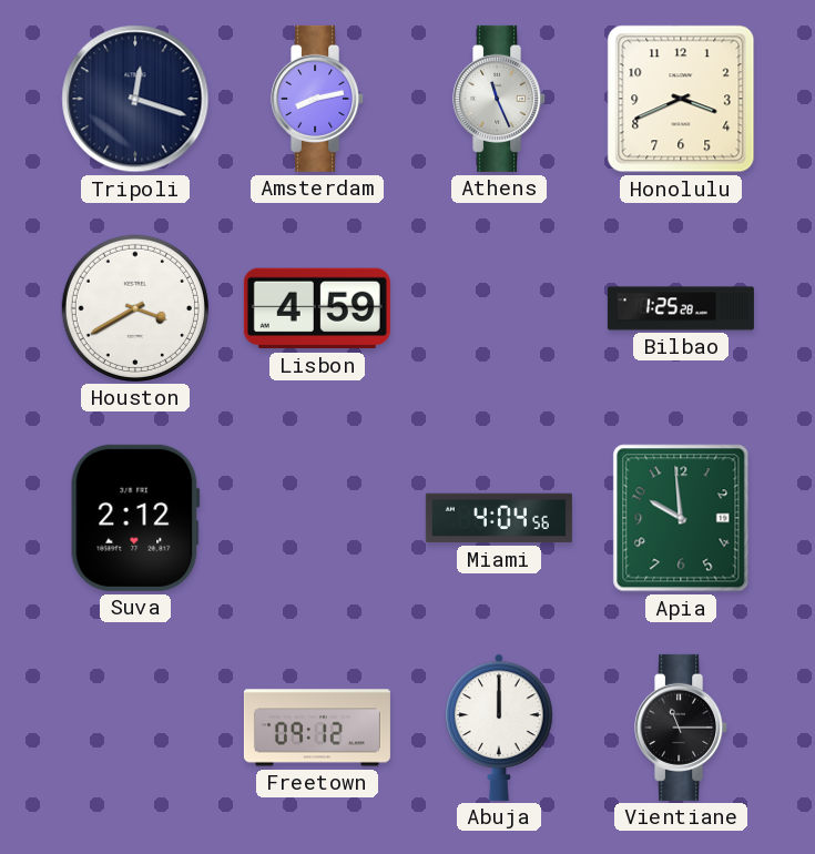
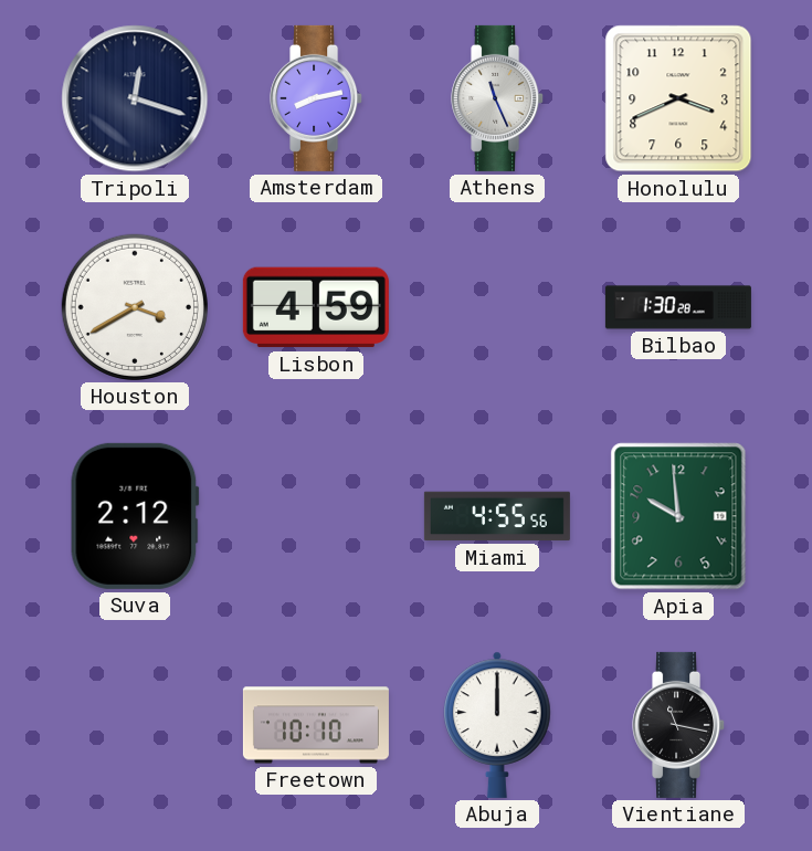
Bilbao: 1:25 -> 1:30 (678, 307)
Miami: 4:04 -> 4:55 (497, 516)
Freetown: 09:12 -> 10:10 (316, 725)
Vientiane: 11:15 -> 11:17 (679, 725)
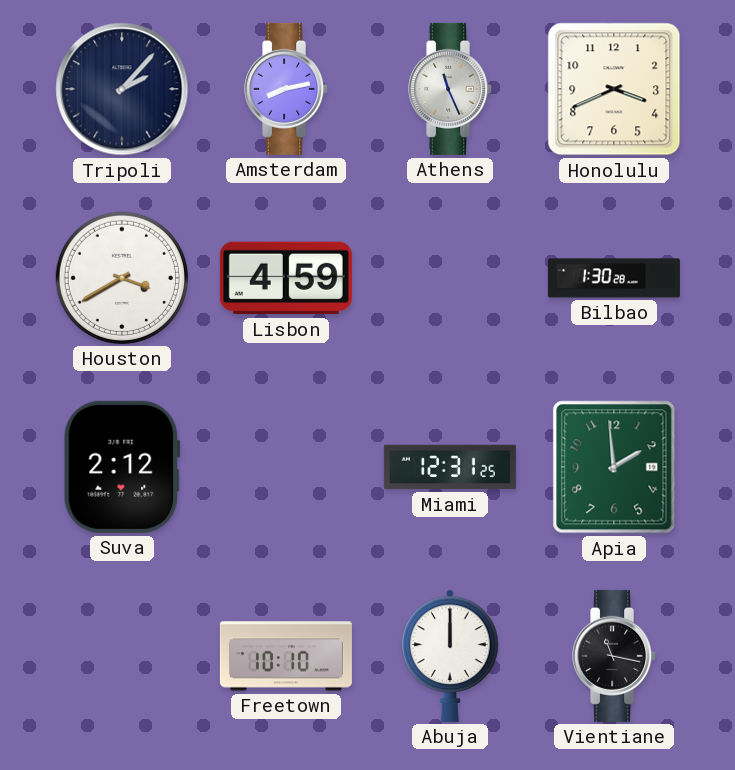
Tripoli: 12:18 -> 2:07 (122, 89)
Miami: 4:55 -> 12:31 (450, 467)
Apia: 9:59 -> 1:59 (614, 467)
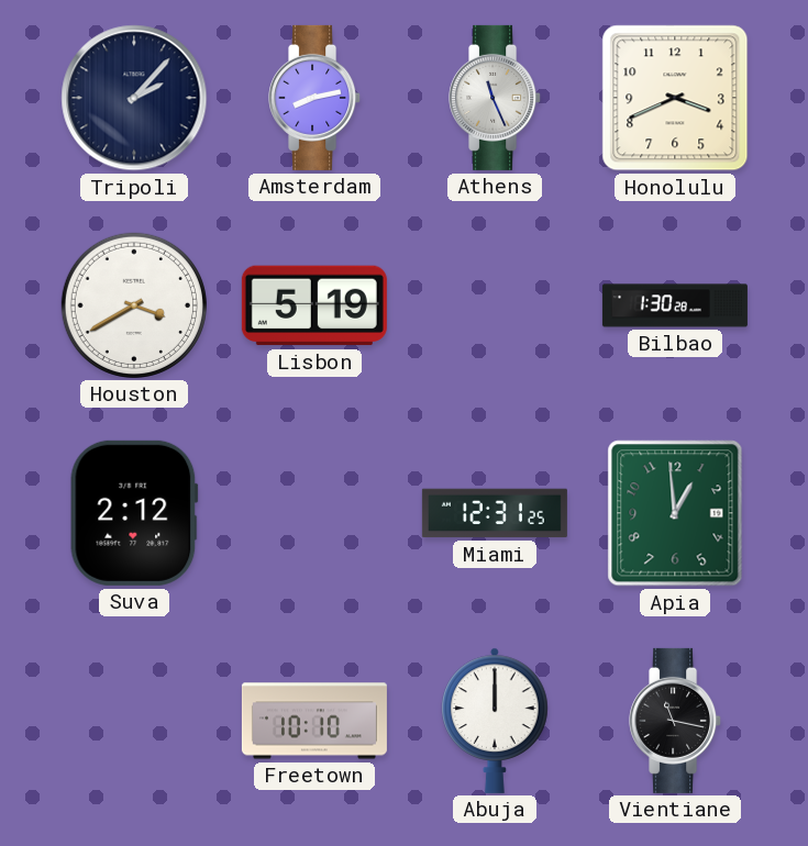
Lisbon: 4:59 -> 5:19 (314, 305)
Apia: 1:59 -> 12:59 (675, 513)
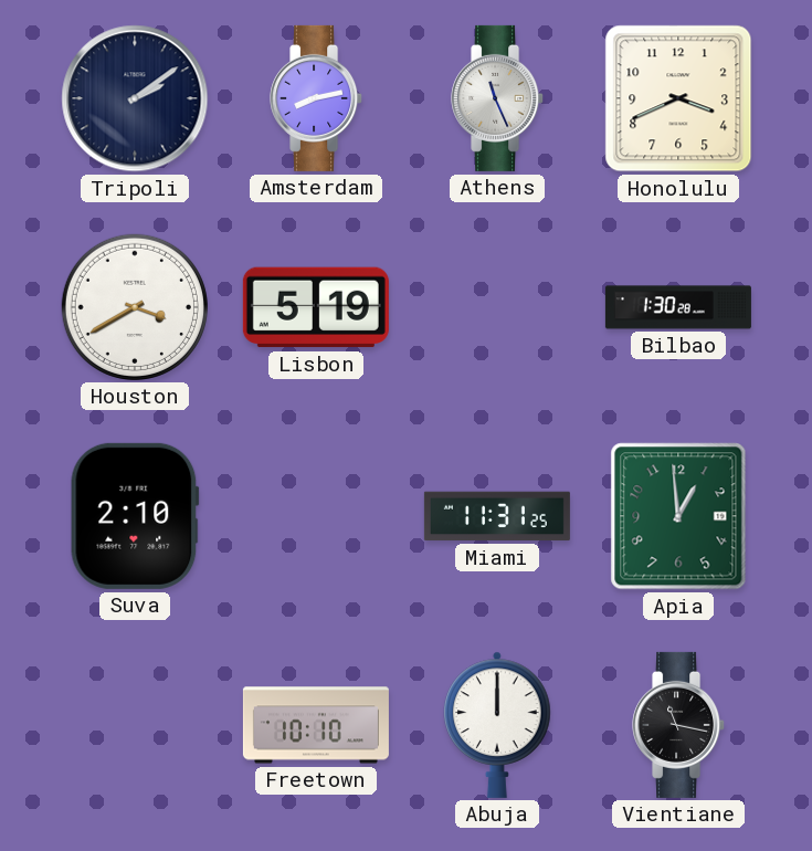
Tripoli: 2:07 -> 2:09 (135, 98)
Suva: 2:12 -> 2:10 (135, 516)
Miami: 12:31 -> 11:31 (497, 516)
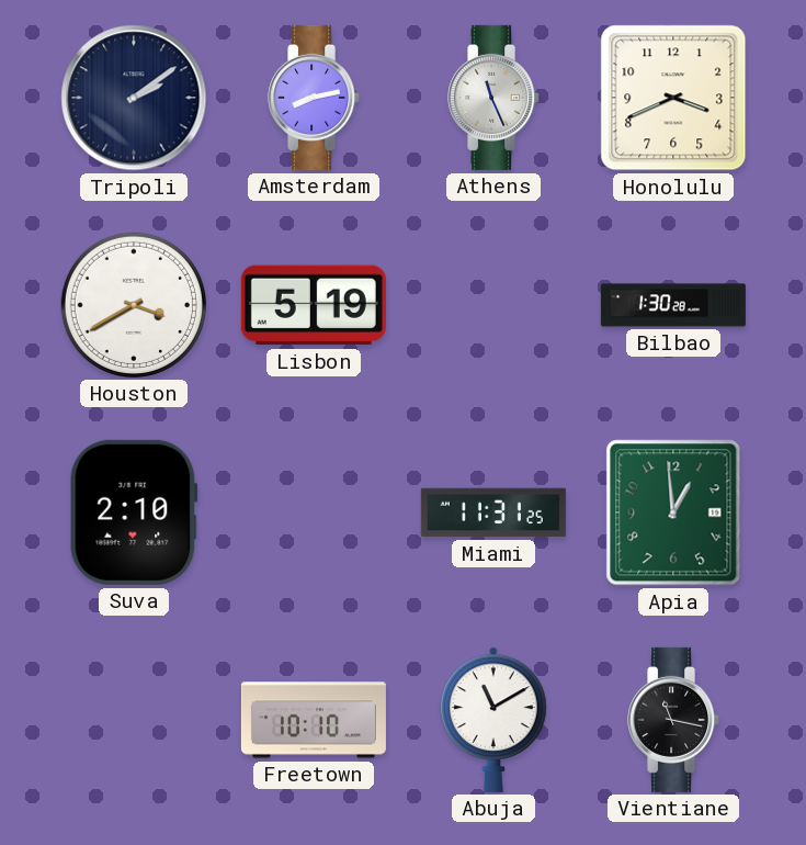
Abuja: 12:00 -> 11:10 (493, 720)
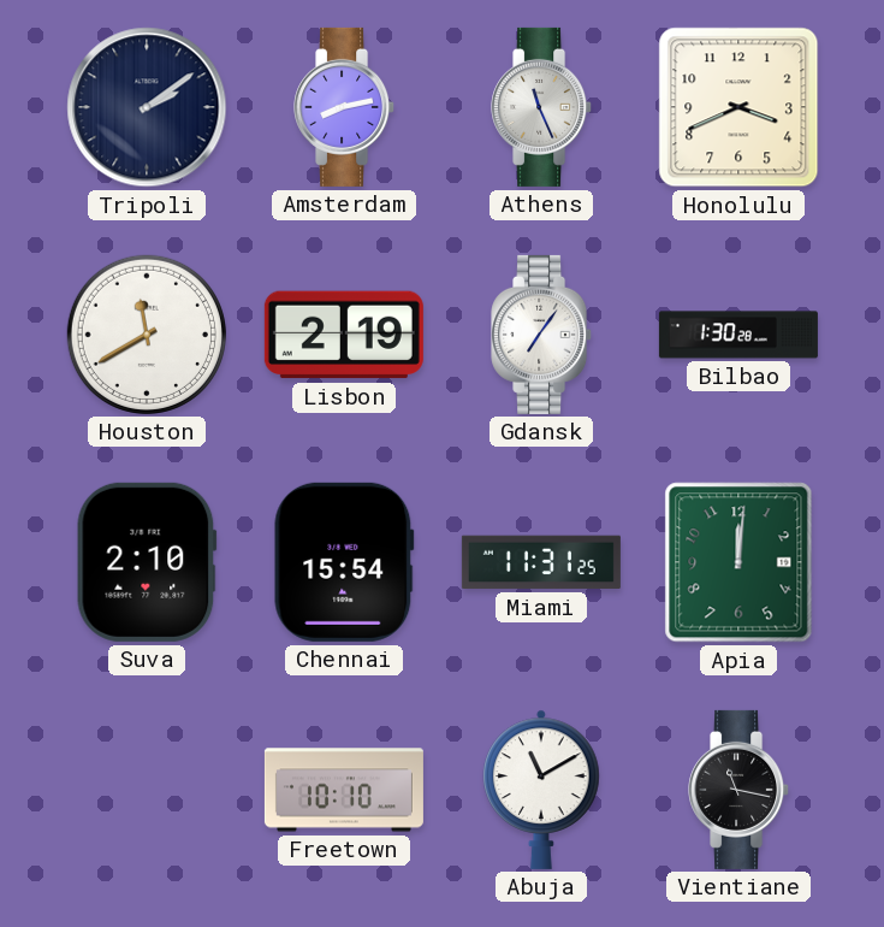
Houston: 3:40 -> 11:40 (147, 335)
Lisbon: 5:19 -> 2:19 (344, 335)
Gdansk: none -> 7:06 (542, 335)
Chennai: none -> 15:54 (344, 562)
Apia: 12:59 -> 12:01 (738, 562)
